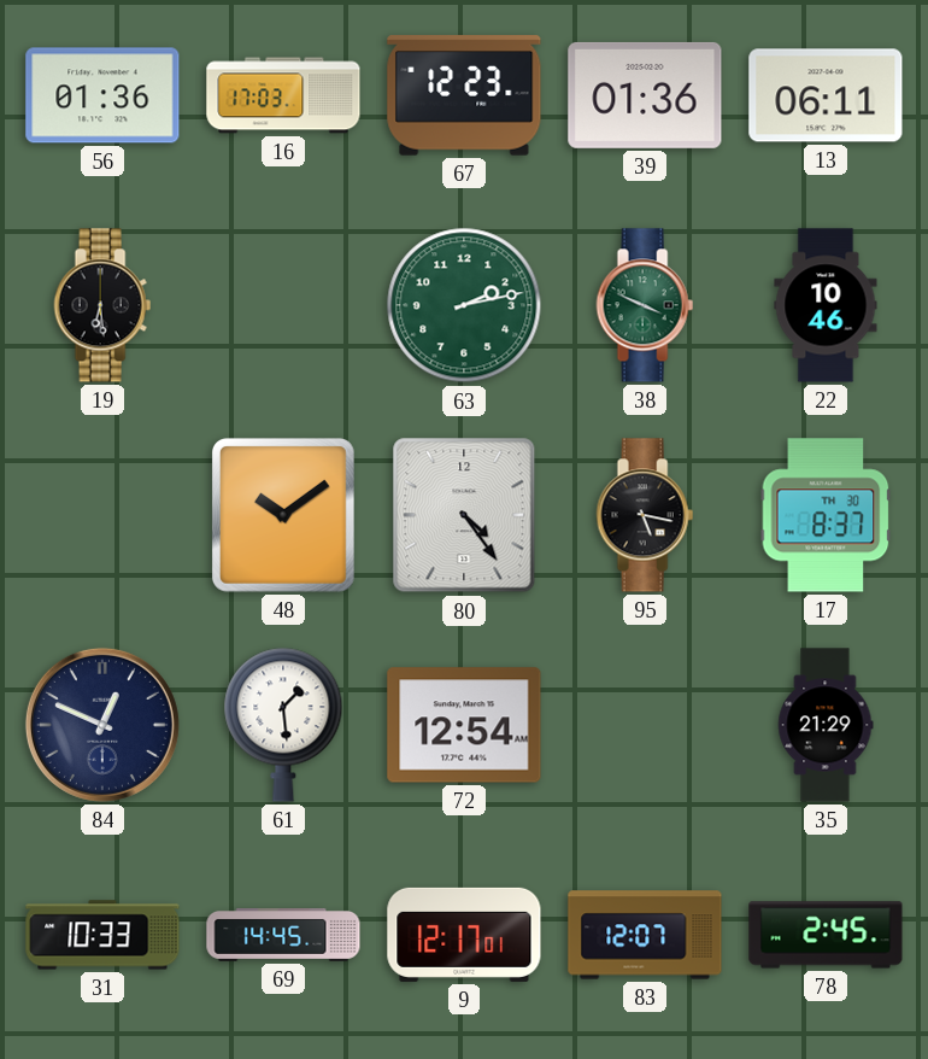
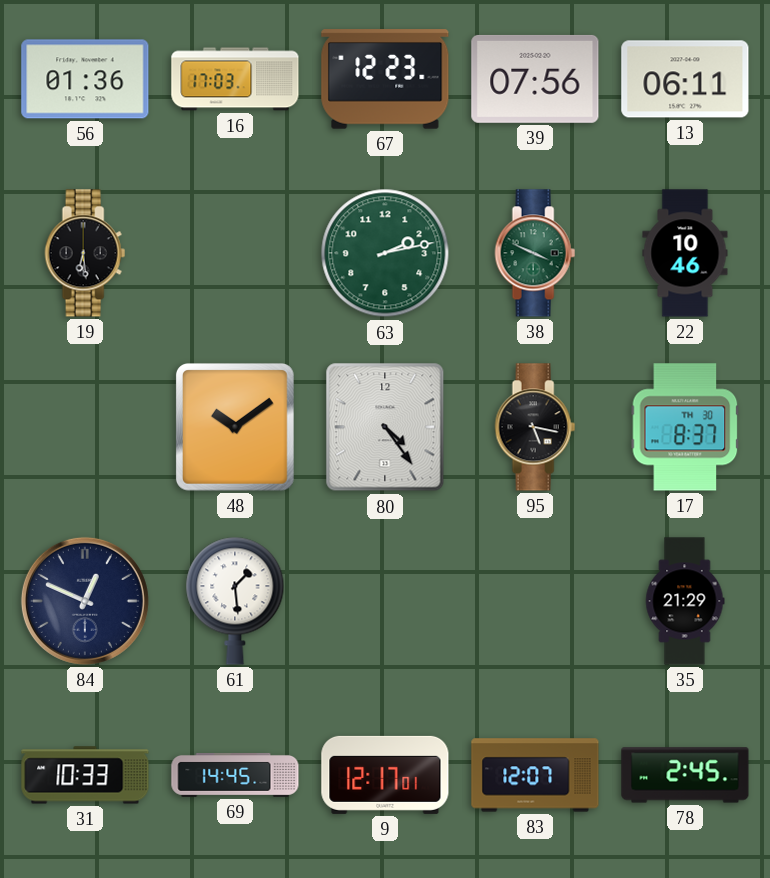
39: 01:36 -> 07:56 (535, 79)
72: 12:54 -> none (464, 725)
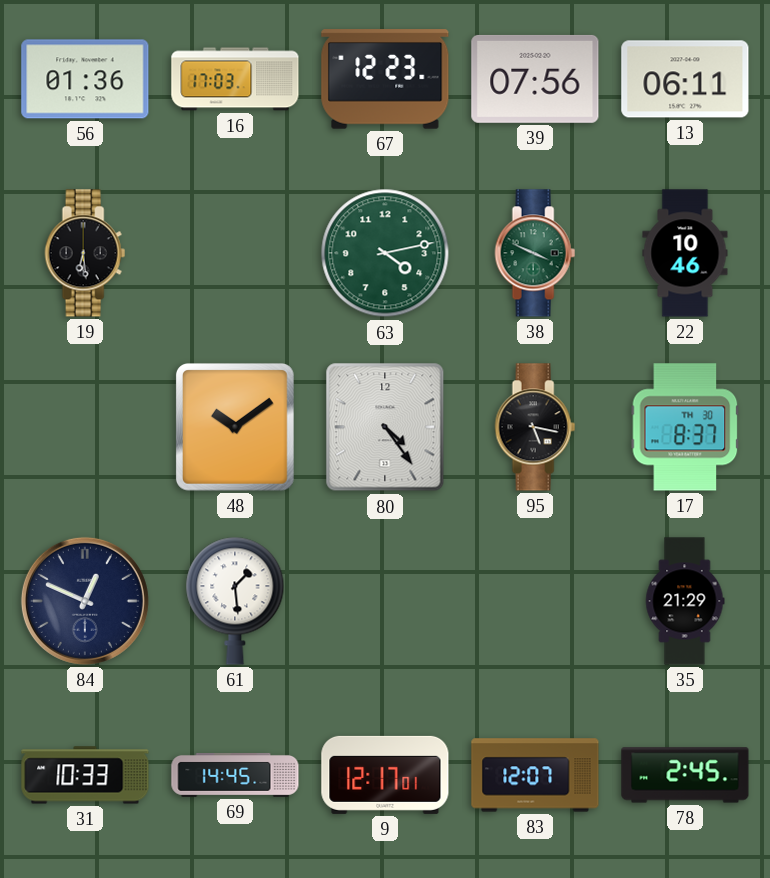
63: 2:13 -> 4:13 (385, 253)
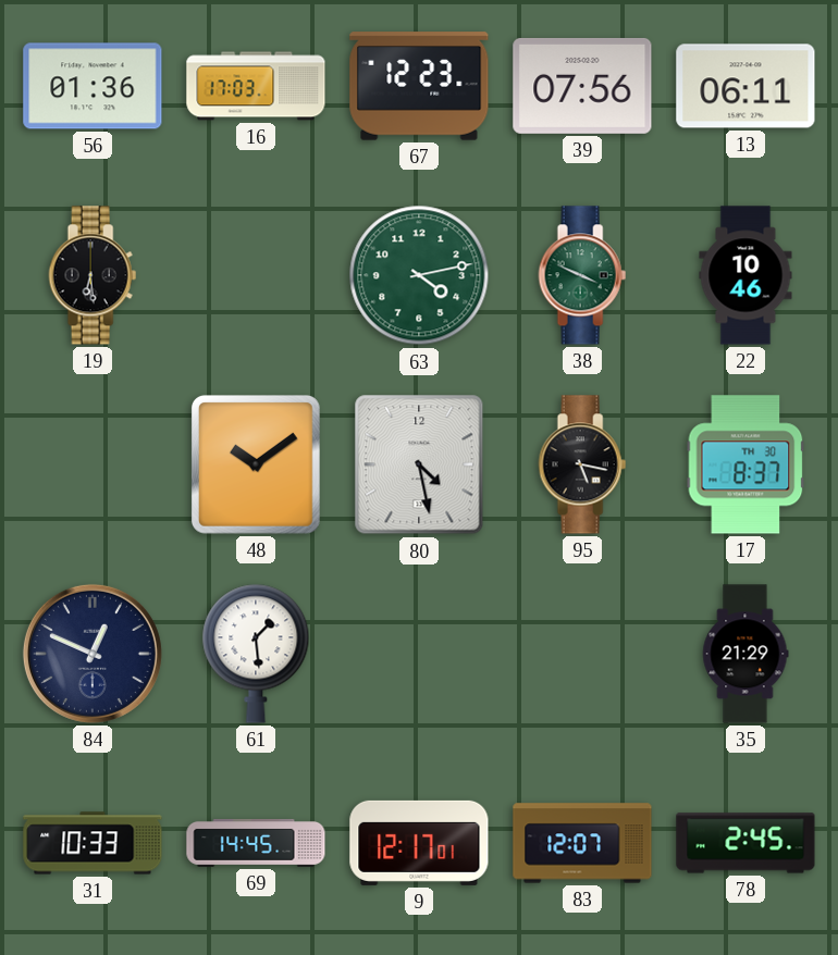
80: 4:24 -> 4:28 (419, 464)
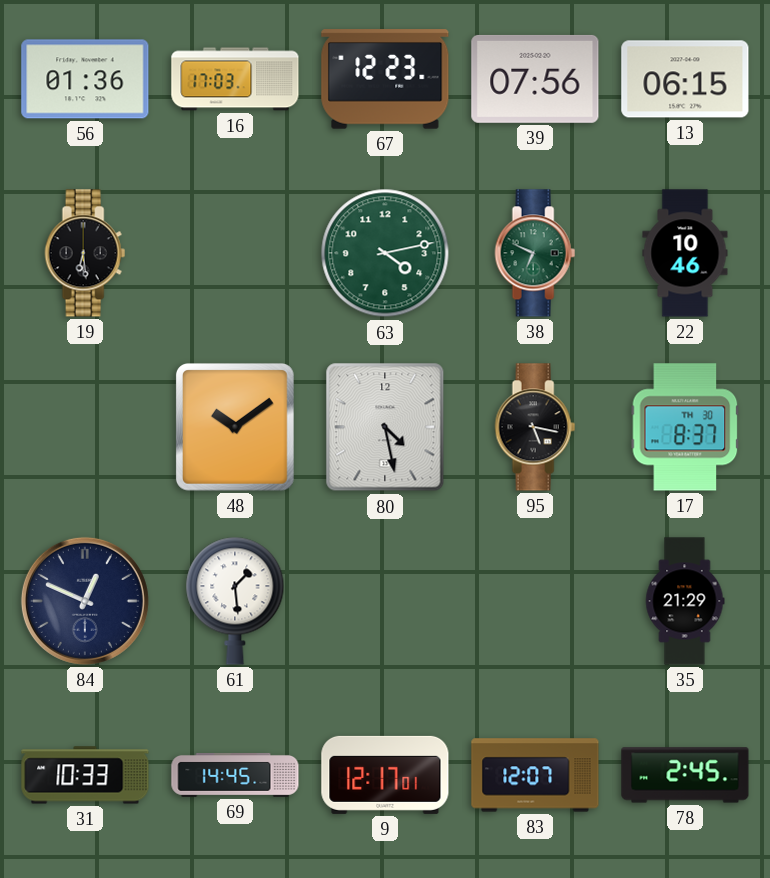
13: 06:11 -> 06:15 (685, 79)
38: 3:49 -> 6:49 (535, 253)
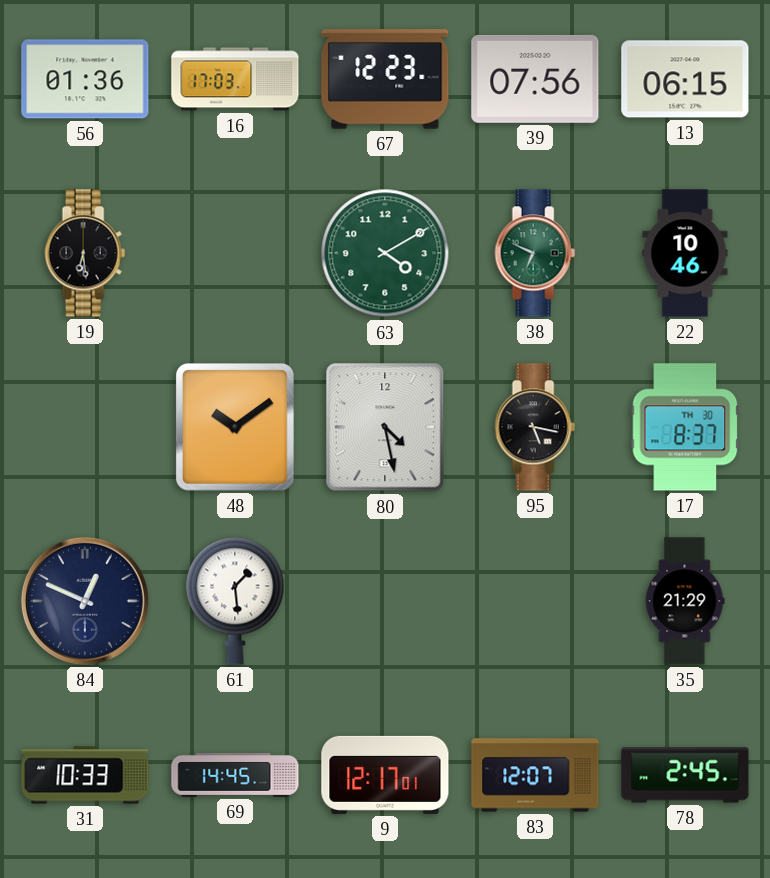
63: 4:13 -> 4:10 (385, 253)
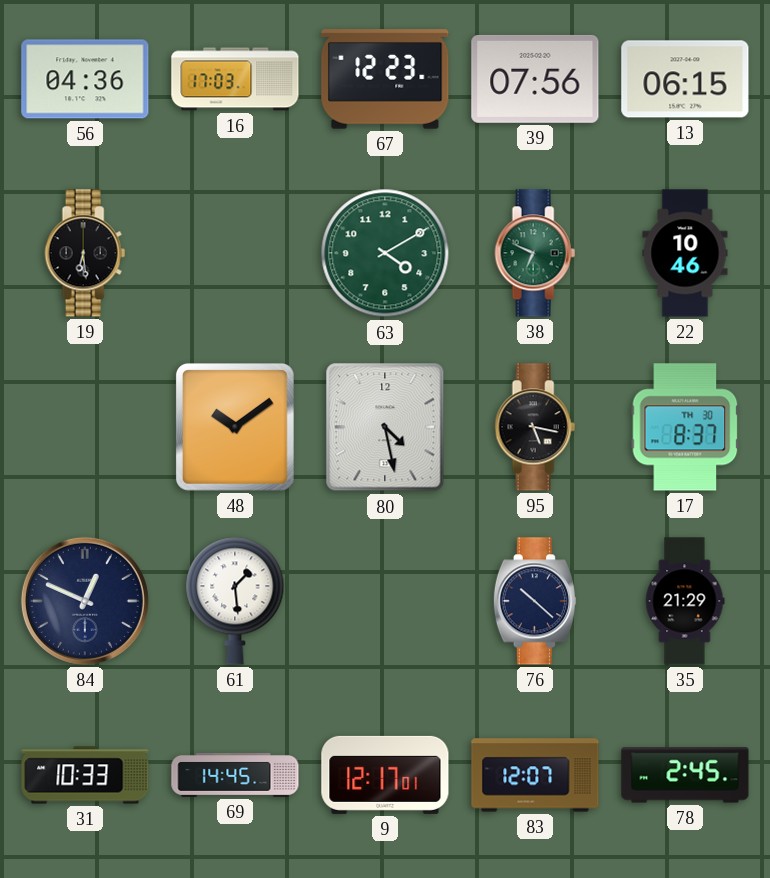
56: 01:36 -> 04:36 (85, 79)
76: none -> 10:22 (535, 601)
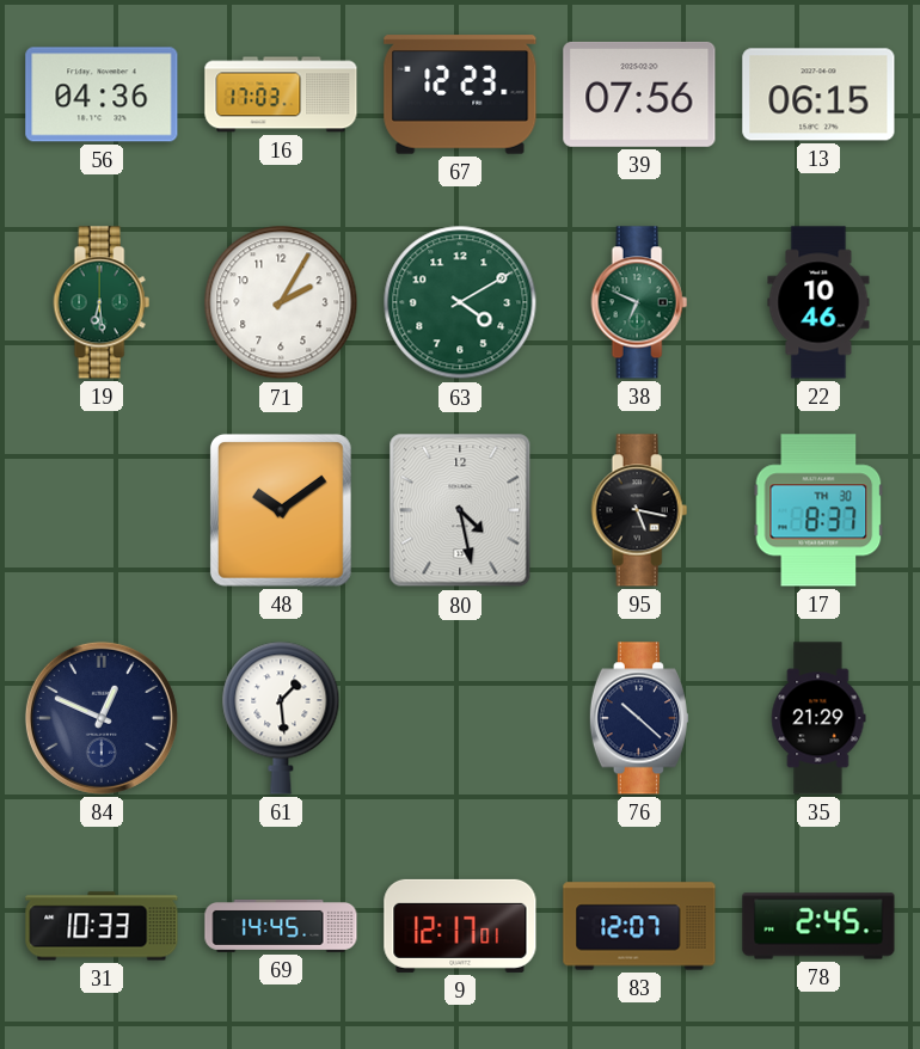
19 dial: black -> green (102, 302)
71: none -> 2:05 (281, 302)
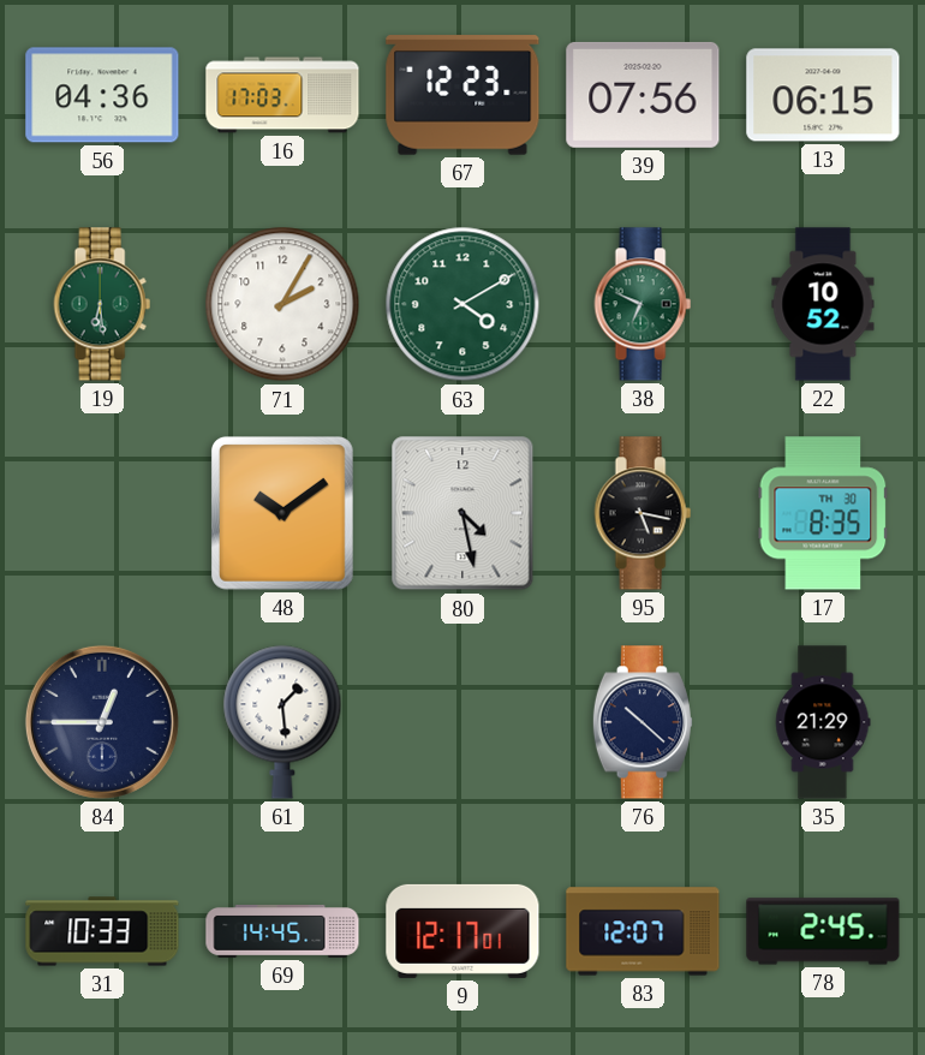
22: 10:46 -> 10:52 (823, 304)
17: 8:37 -> 8:35 (823, 513)
84: 12:49 -> 12:45 (102, 722)
